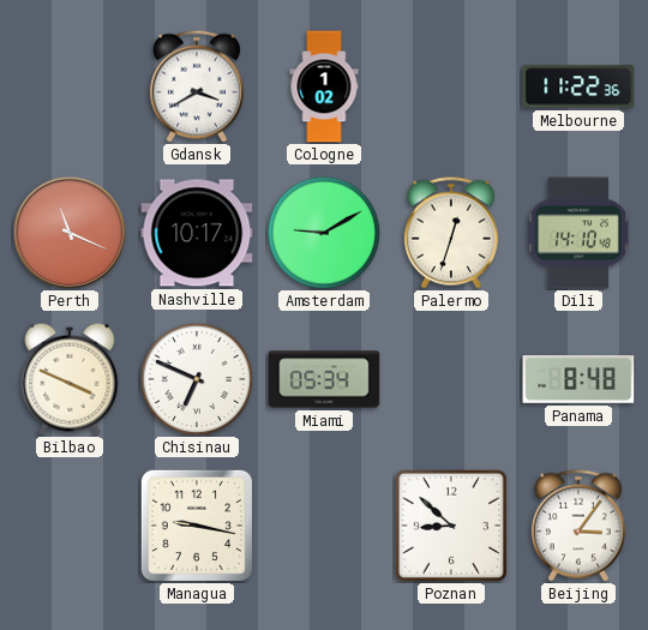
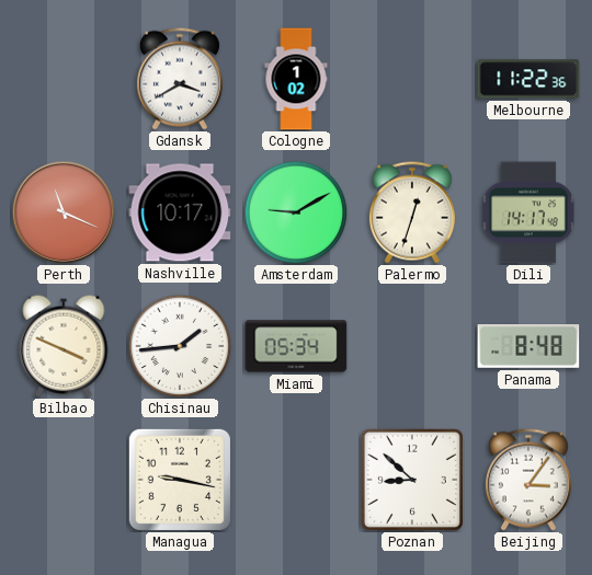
Dili: 14:10 -> 14:17 (528, 212)
Chisinau: 6:49 -> 1:44 (180, 346)
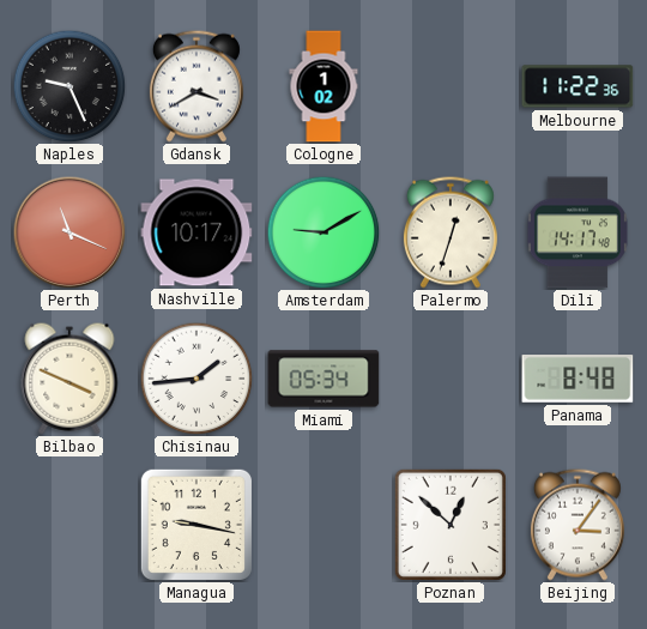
Naples: none -> 9:26 (69, 86)
Poznan: 8:52 -> 12:52 (451, 525)
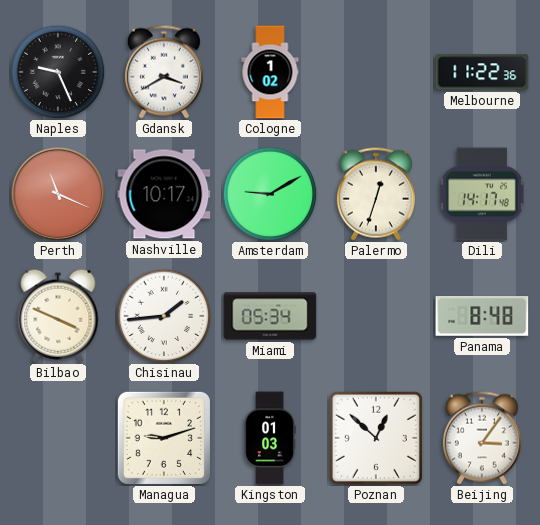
Managua: 9:17 -> 9:12 (164, 438)
Kingston: none -> 01:03 (270, 438)
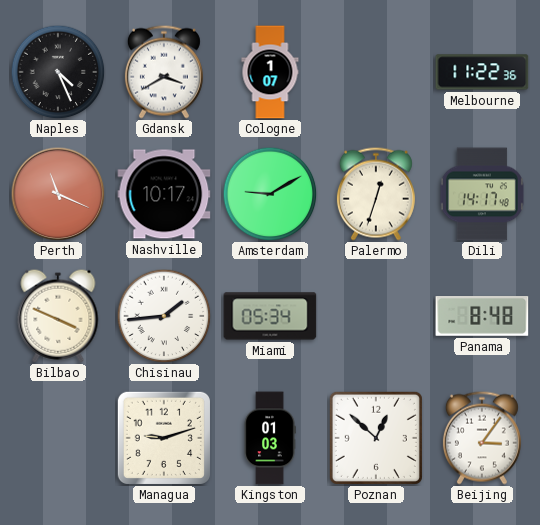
Naples: 9:26 -> 4:26 (58, 72)
Cologne: 1:02 -> 1:07 (270, 72)
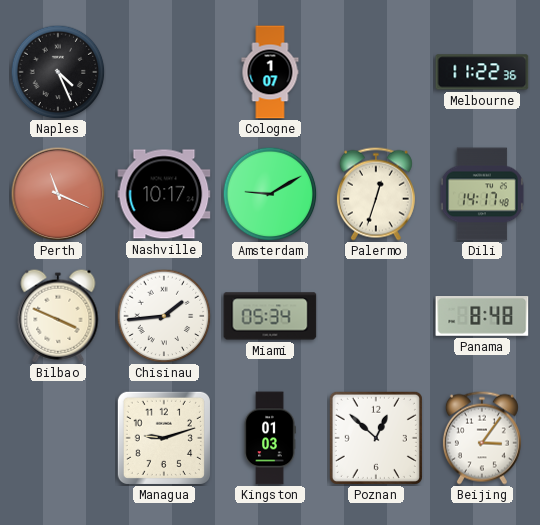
Gdansk: 3:40 -> none (164, 72)
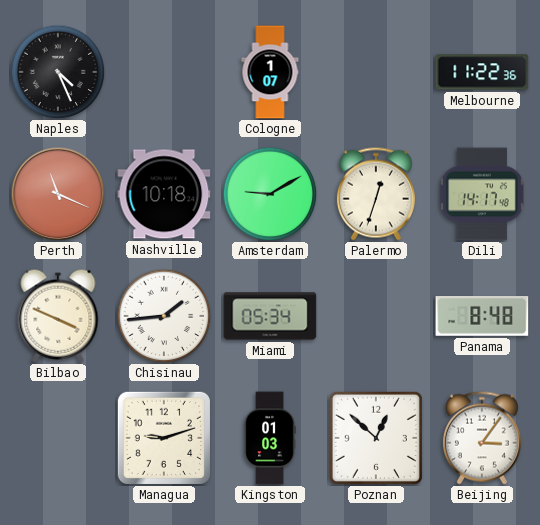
Nashville: 10:17 -> 10:18 (164, 194)
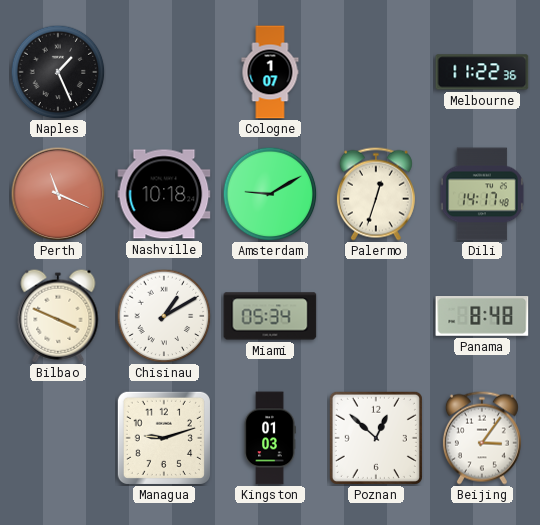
Naples: 4:26 -> 1:26 (58, 72)
Chisinau: 1:44 -> 1:10 (164, 316)
